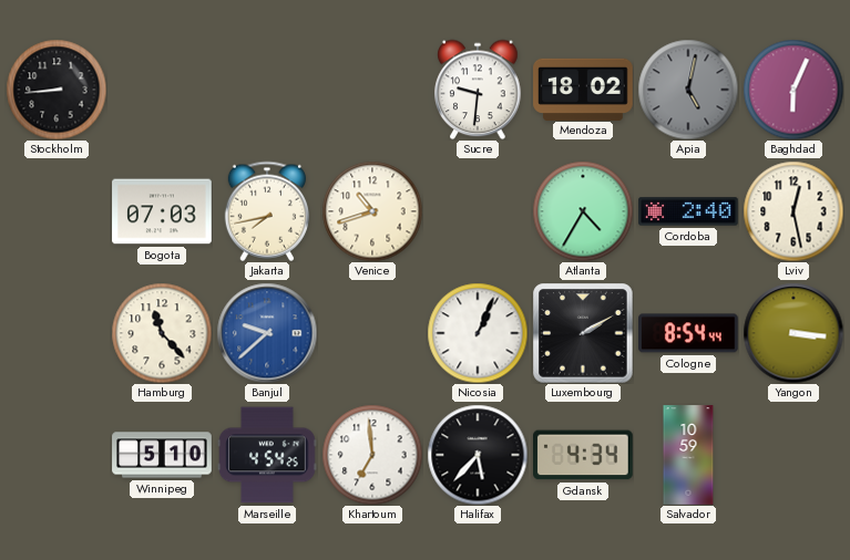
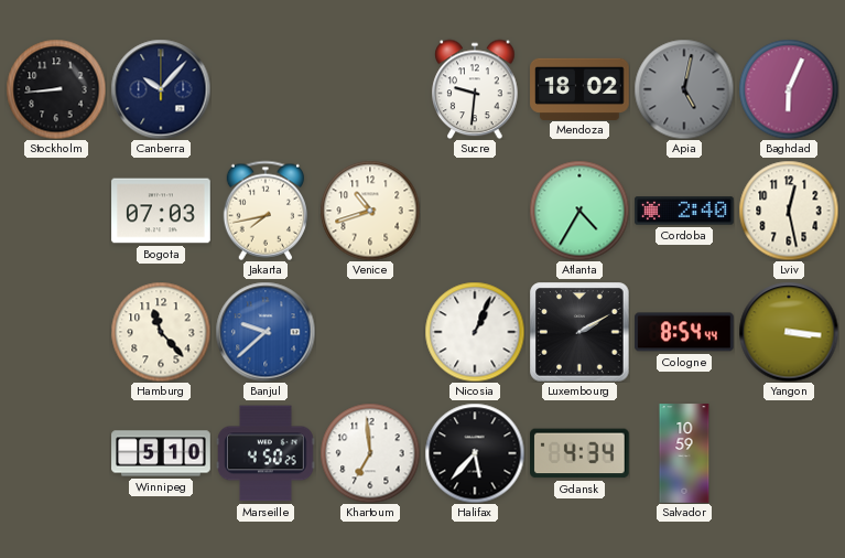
Canberra: none -> 10:07 (161, 89)
Marseille: 4:54 -> 4:50 (266, 453)
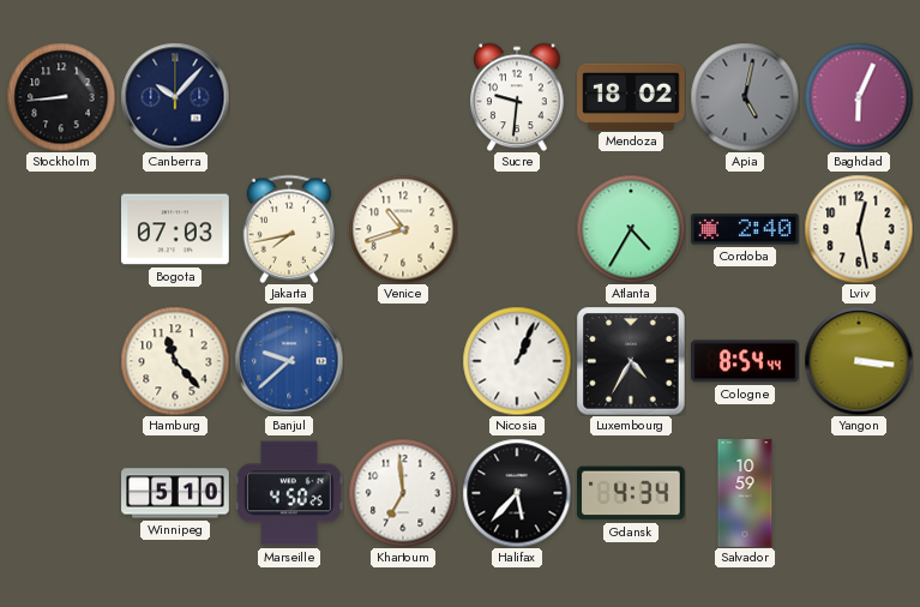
Luxembourg: 2:10 -> 4:35 (631, 361)
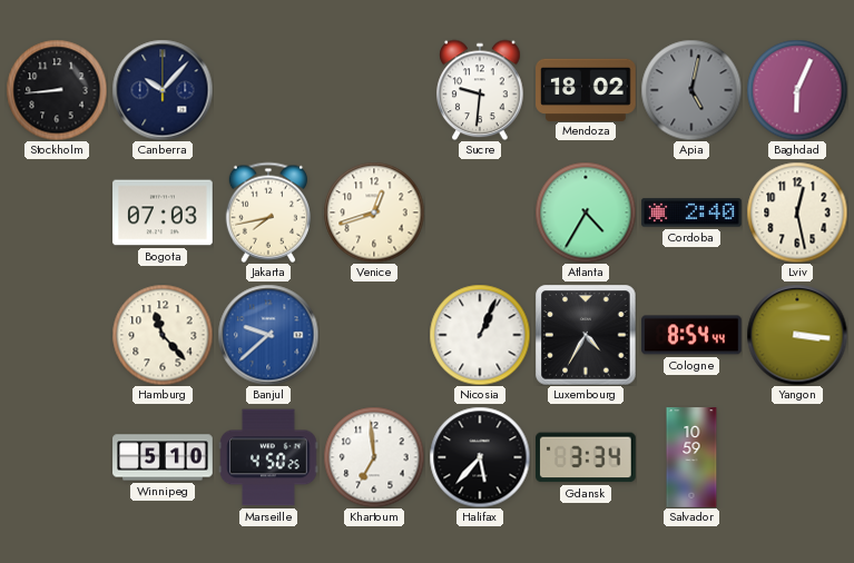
Venice: 10:42 -> 12:42 (374, 213)
Gdansk: 4:34 -> 3:34 (587, 457)
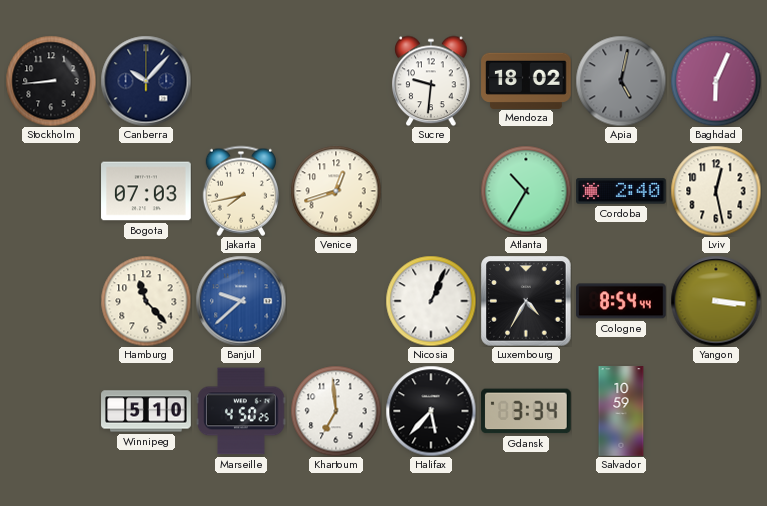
Atlanta: 4:35 -> 10:35 (526, 191)
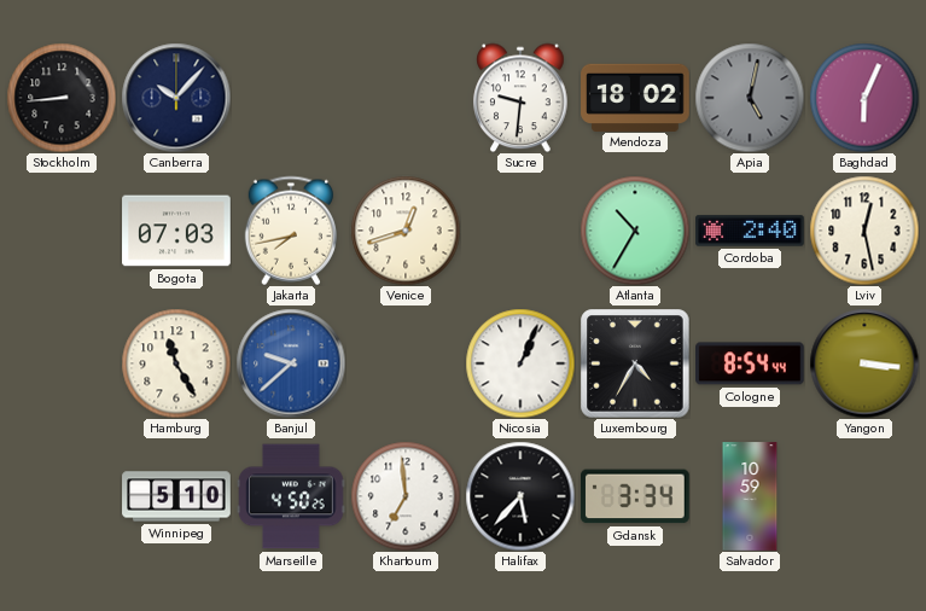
Hamburg: 11:23 -> 11:25 (176, 363)
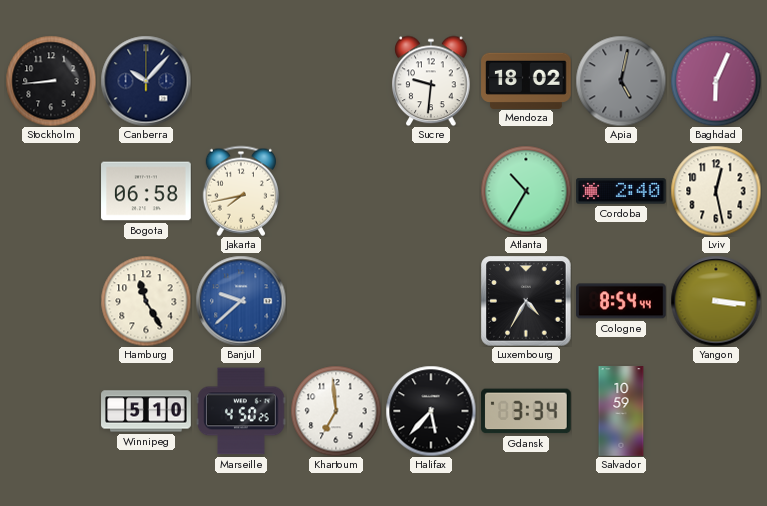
Bogota: 07:03 -> 06:58 (146, 191)
Venice: 12:42 -> none (406, 231)
Nicosia: 1:04 -> none (520, 363)
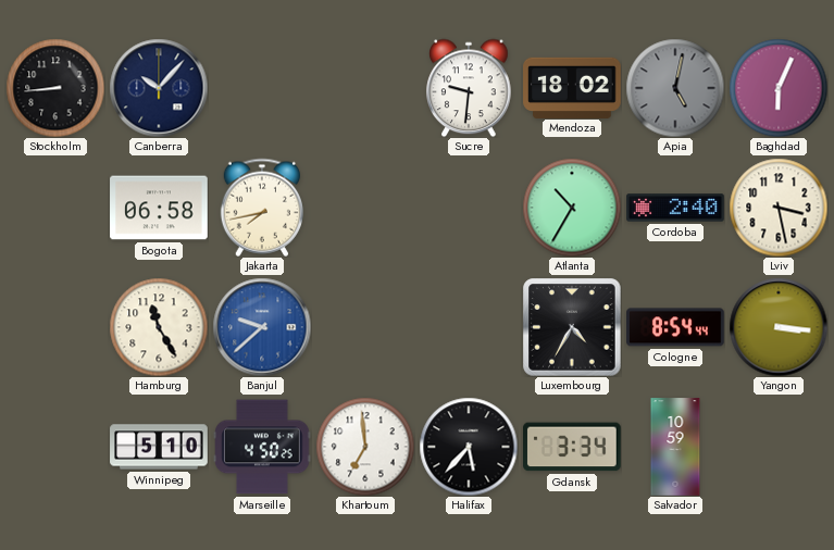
Lviv: 12:28 -> 3:28 (779, 208)
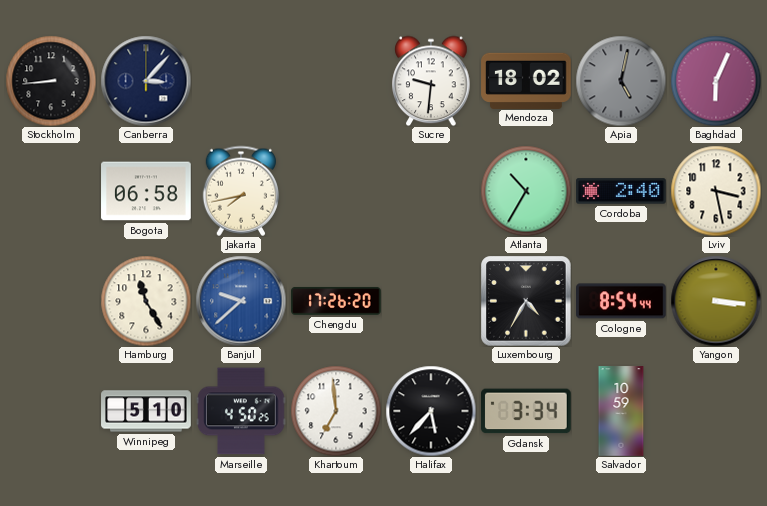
Canberra: 10:07 -> 3:07 (146, 81)
Chengdu: none -> 17:26 (336, 301)
